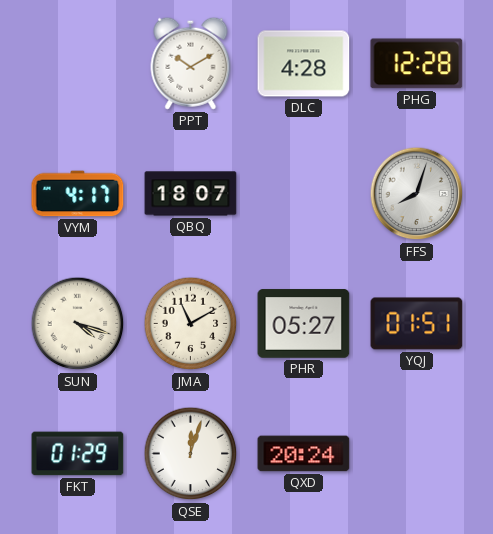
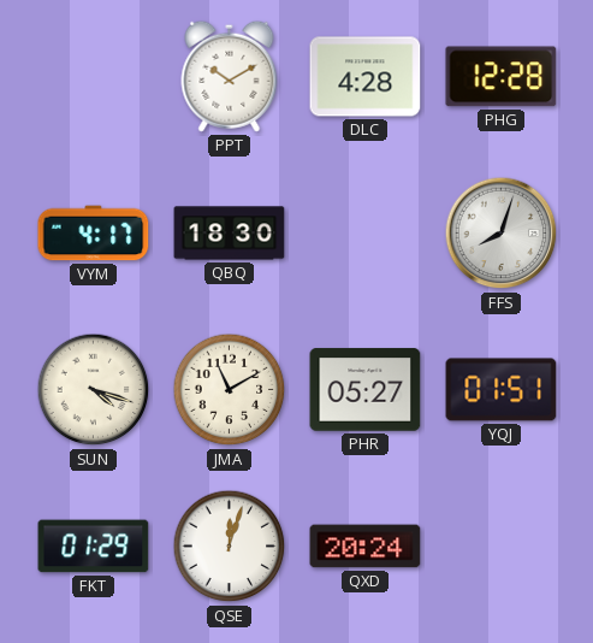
QBQ: 18:07 -> 18:30 (230, 234)
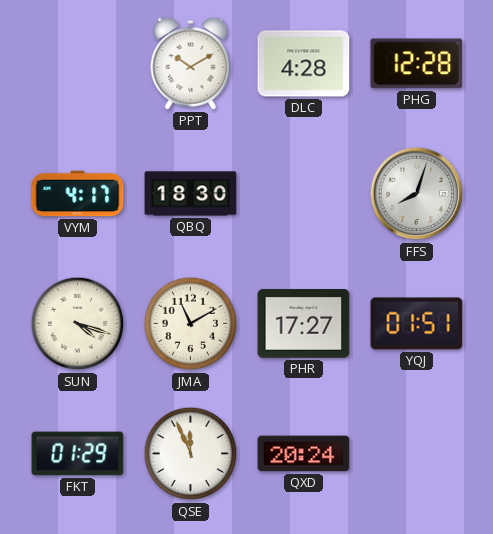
PHR: 05:27 -> 17:27 (304, 324)
QSE: 12:03 -> 11:56 (191, 454)
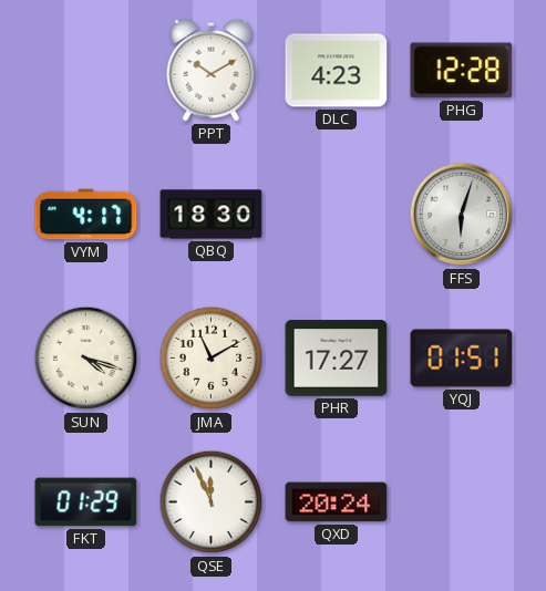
DLC: 4:28 -> 4:23 (337, 71)
FFS: 8:03 -> 6:03 (462, 215)
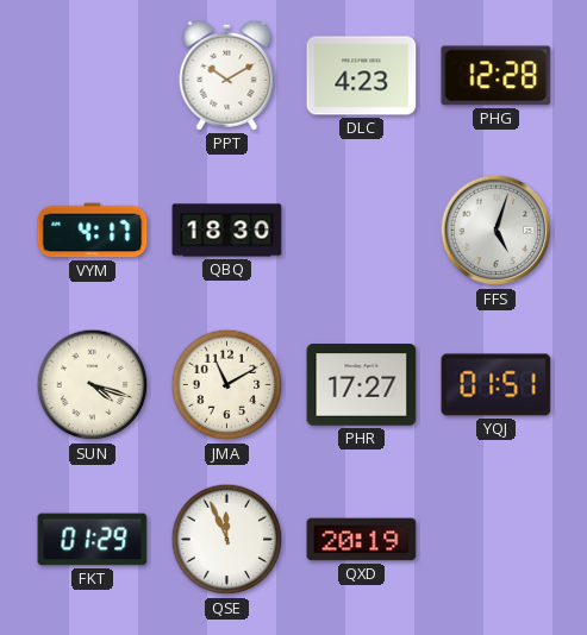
FFS: 6:03 -> 5:03 (497, 231)
QXD: 20:24 -> 20:19 (362, 540)
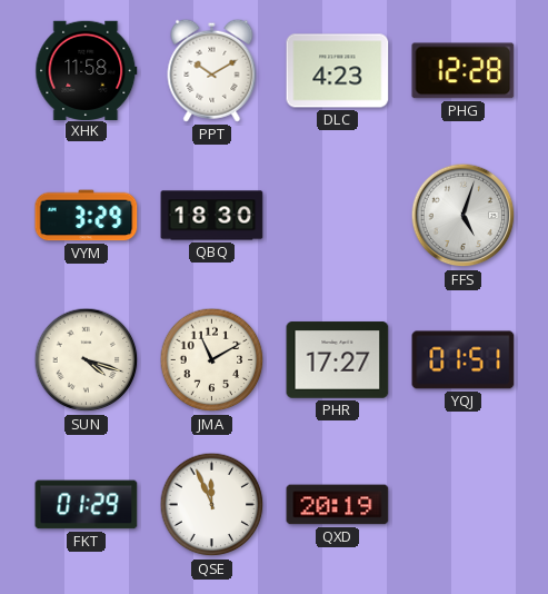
XHK: none -> 11:58 (87, 70)
VYM: 4:17 -> 3:29 (87, 216)
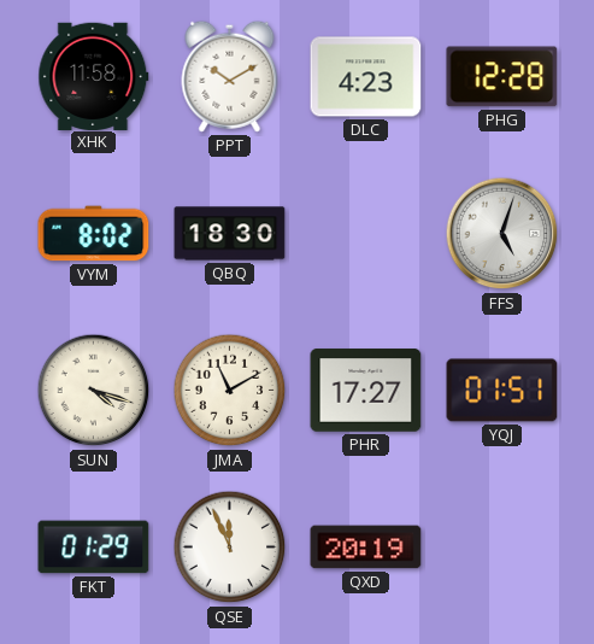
VYM: 3:29 -> 8:02 (94, 234)
